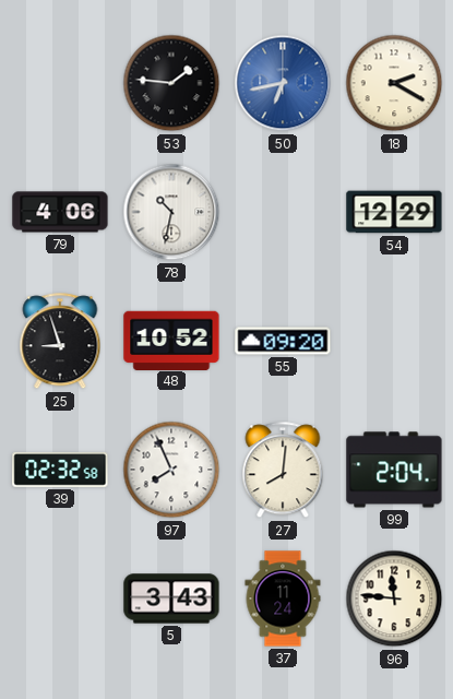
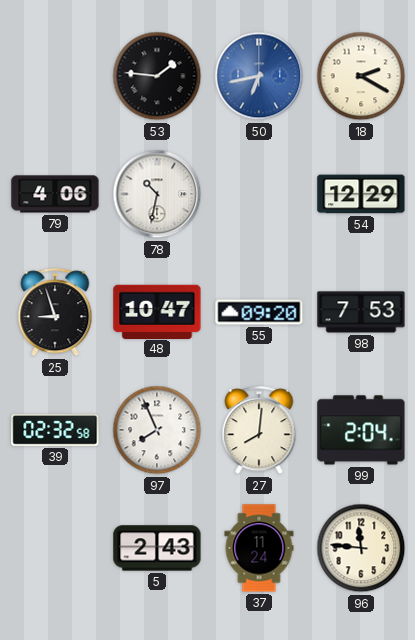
48: 10:52 -> 10:47 (157, 311)
98: none -> 7:53 (361, 312)
5: 3:43 -> 2:43 (157, 548)
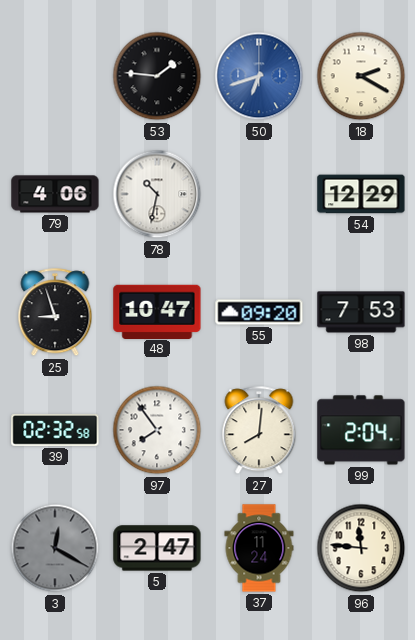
50: 6:43 -> 6:42 (259, 76)
97: 7:56 -> 7:54 (157, 430)
3: none -> 12:20 (55, 548)
5: 2:43 -> 2:47 (157, 548)
